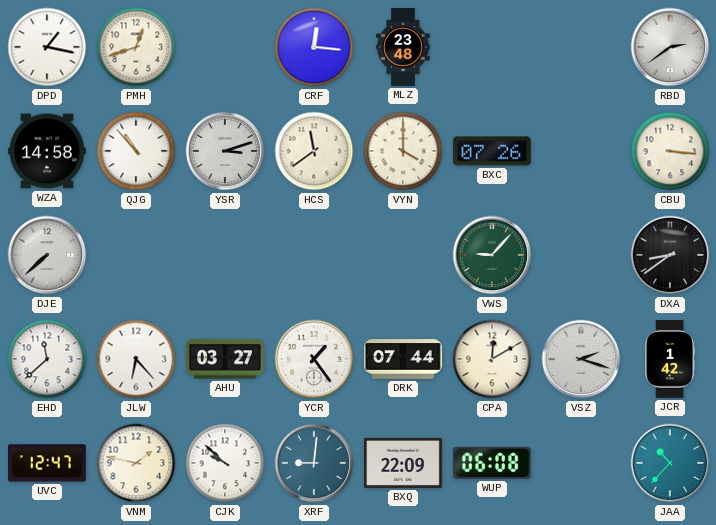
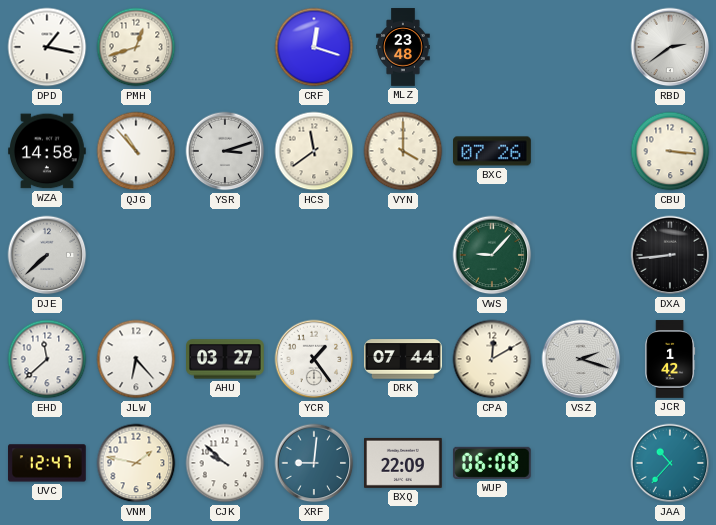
CRF: 12:16 -> 12:18 (314, 47)
DXA: 8:39 -> 8:44 (670, 255)
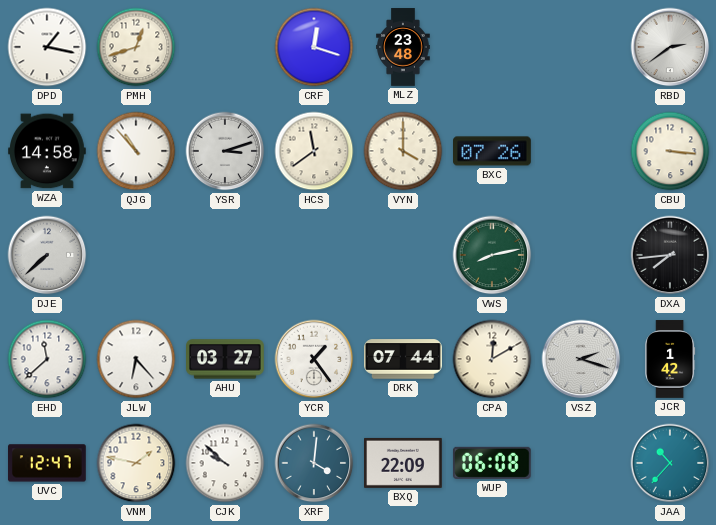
VWS: 9:07 -> 8:13 (492, 255)
DXA: 8:44 -> 7:44 (670, 255)
XRF: 9:01 -> 4:01 (314, 463)
